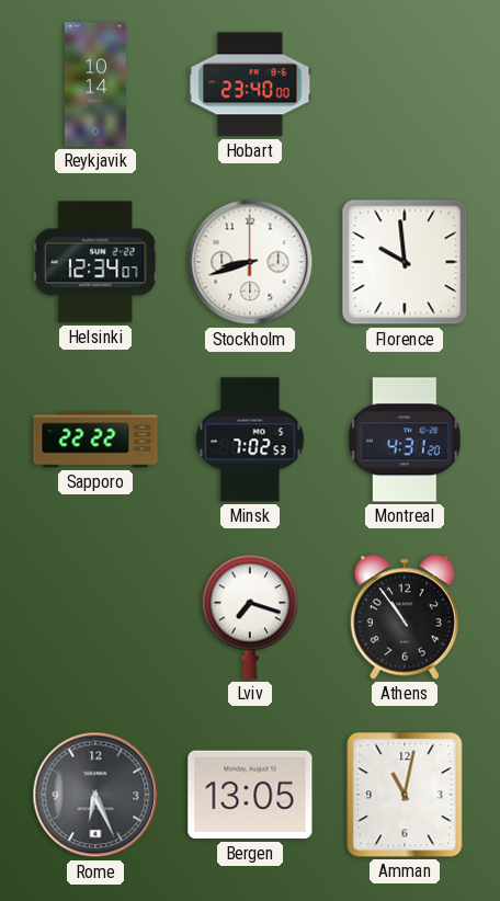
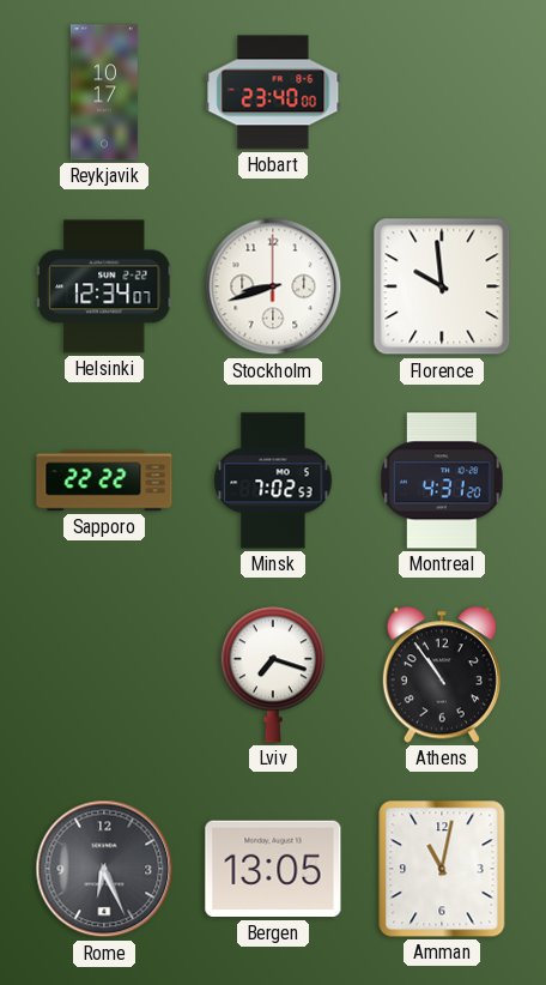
Reykjavik: 10:14 -> 10:17 (104, 92)
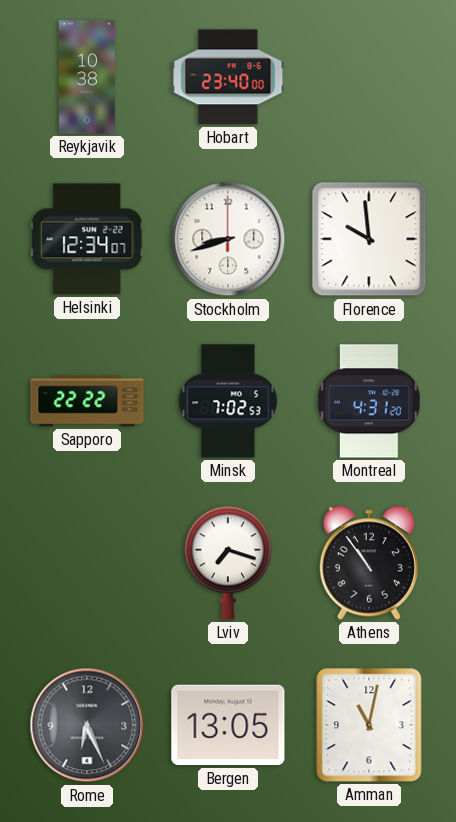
Reykjavik: 10:17 -> 10:38 (87, 77)
